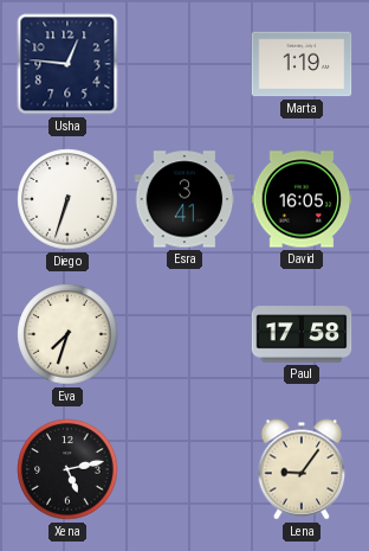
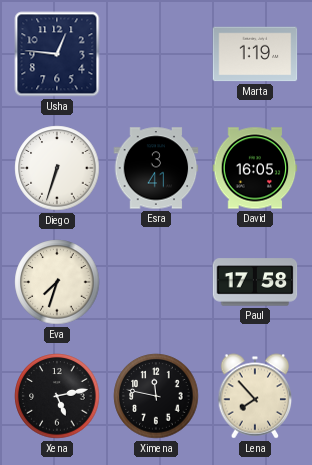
Ximena: none -> 11:47 (156, 396)
Lena: 9:06 -> 7:53 (255, 396)
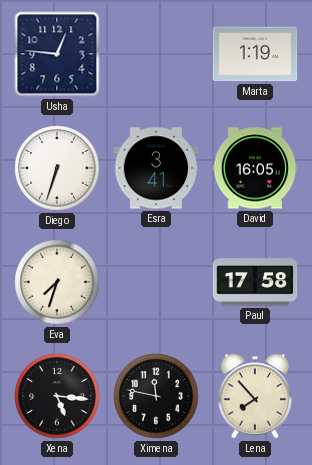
Xena: 5:13 -> 5:16 (57, 396)
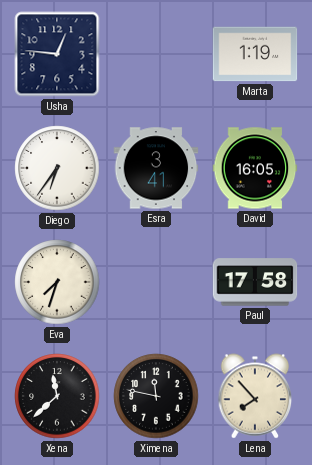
Diego: 6:33 -> 6:36 (57, 168)
Xena: 5:16 -> 11:38 (57, 396)
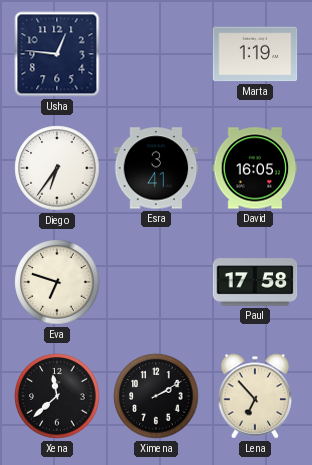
Eva: 7:33 -> 6:48 (57, 282)
Ximena: 11:47 -> 2:10 (156, 396)
Lena: 7:53 -> 6:53 (255, 396)
